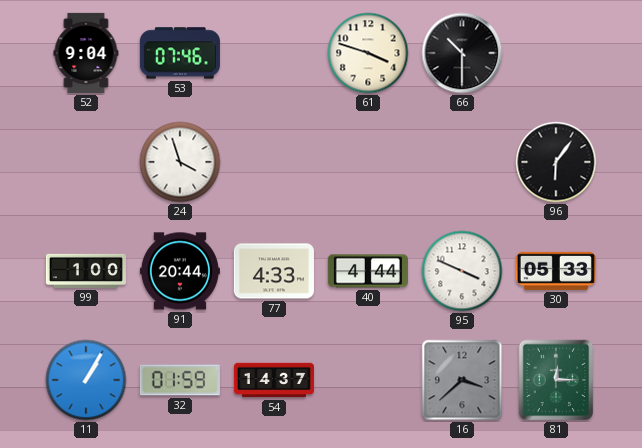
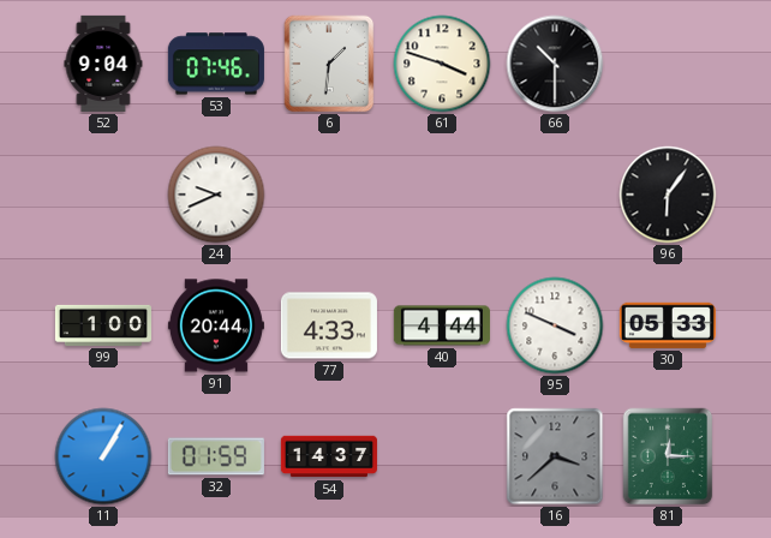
6: none -> 1:31 (329, 64)
24: 3:57 -> 9:41 (216, 195)
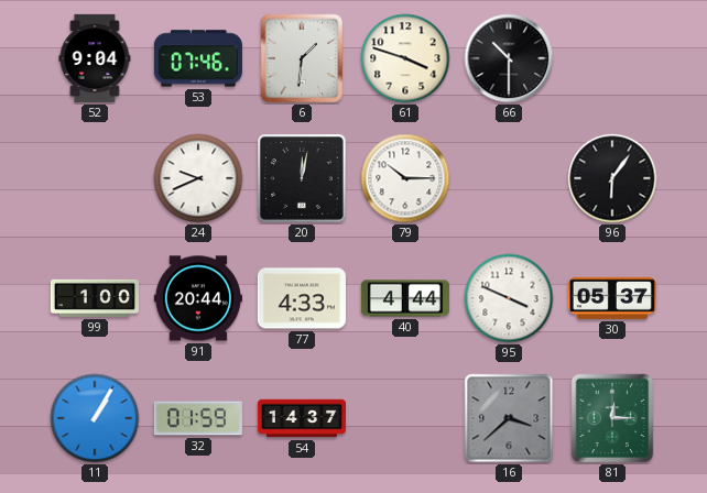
20: none -> 12:02 (302, 178)
79: none -> 10:15 (405, 178)
30: 05:33 -> 05:37 (612, 298)
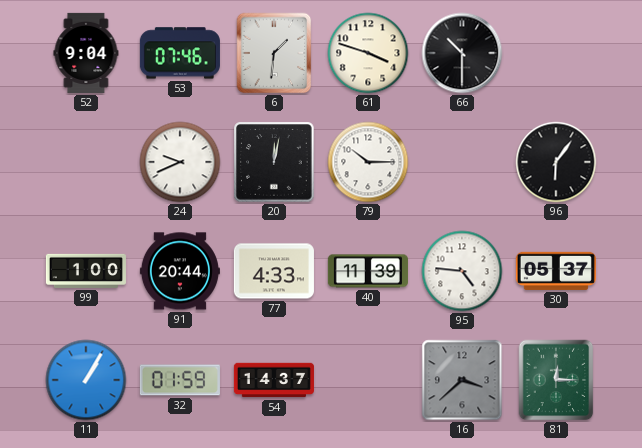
40: 4:44 -> 11:39 (368, 271)
95: 3:49 -> 4:46 (462, 271)
